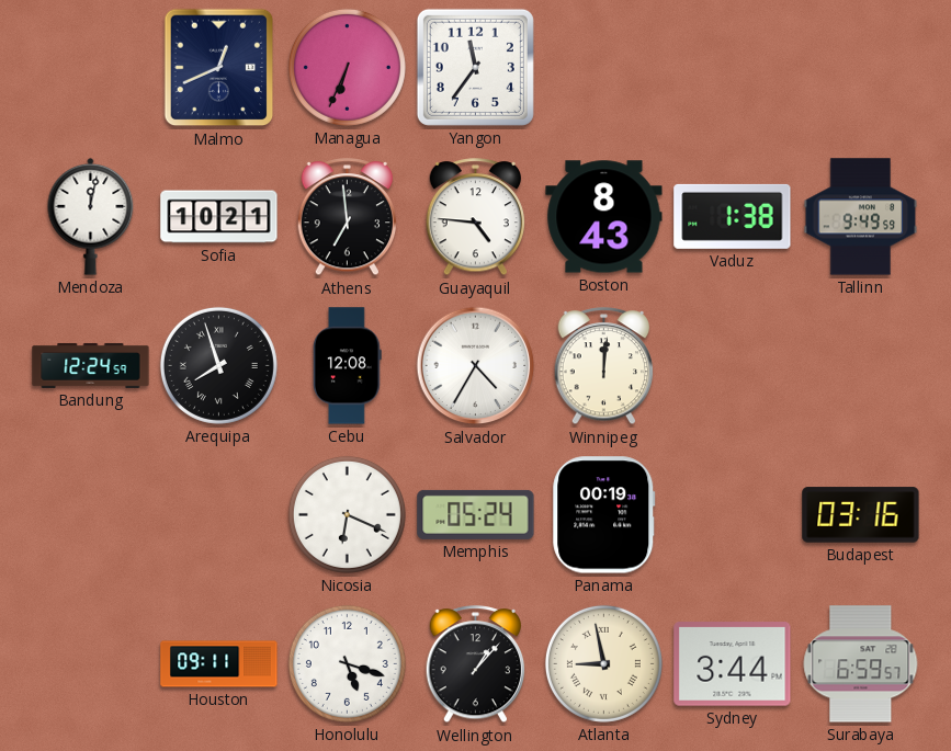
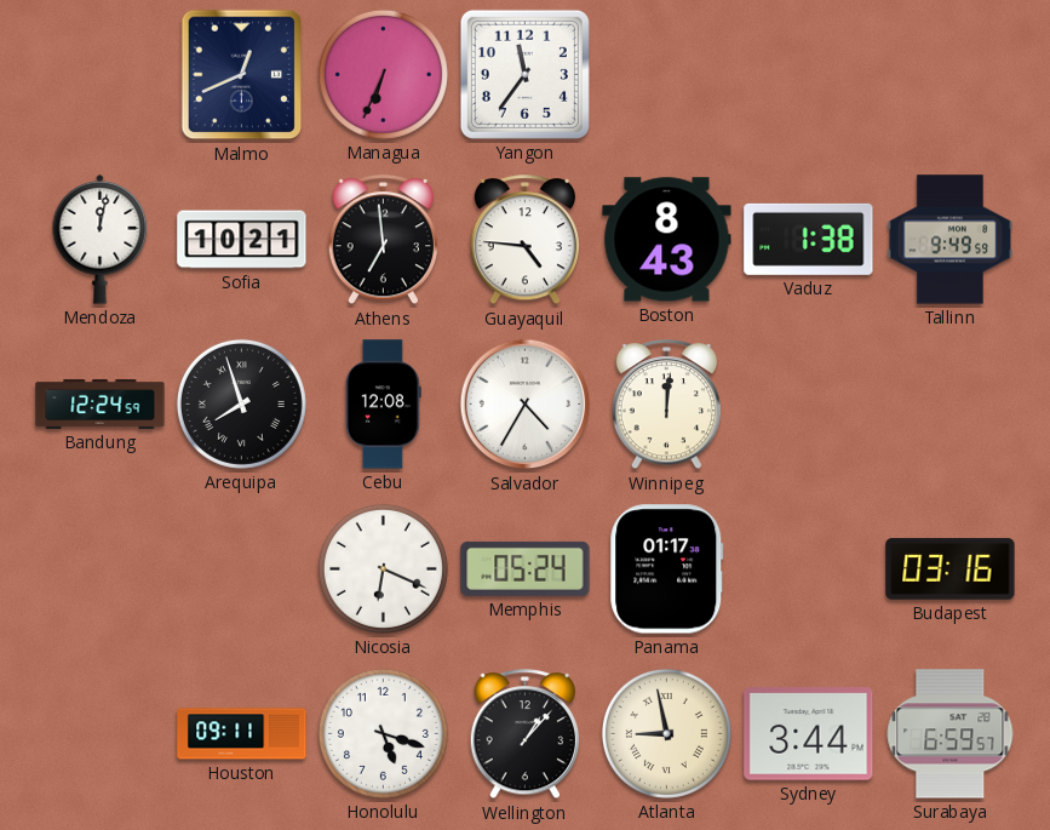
Panama: 00:19 -> 01:17 (667, 569)
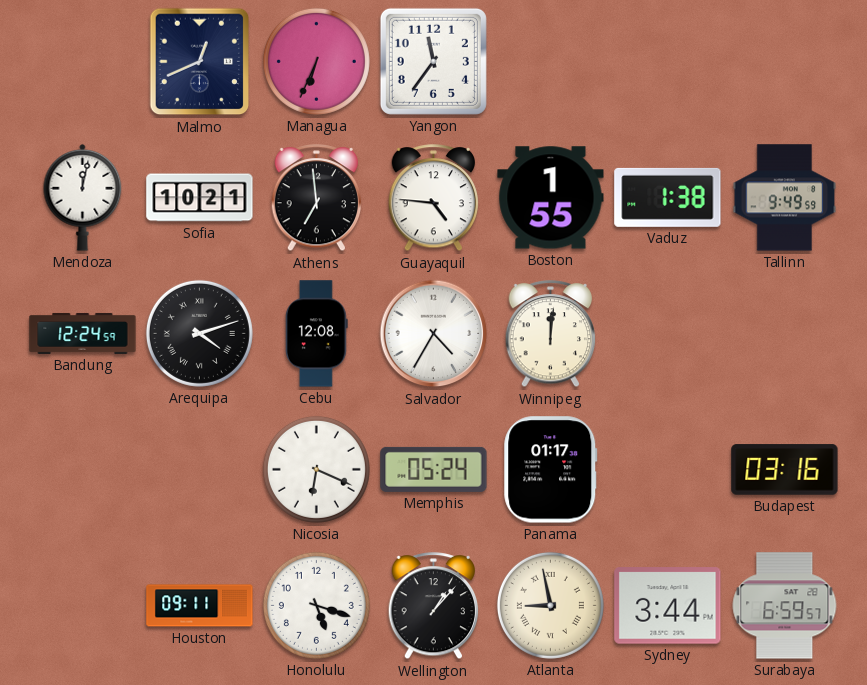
Boston: 8:43 -> 1:55 (551, 198)
Arequipa: 7:57 -> 4:12 (199, 333)
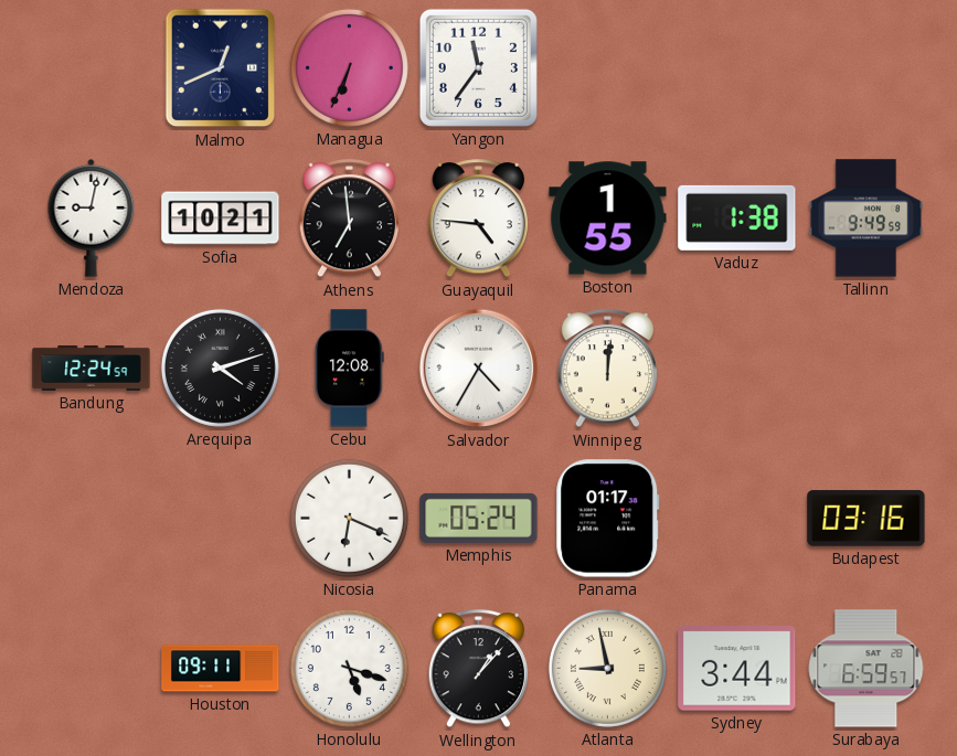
Mendoza: 12:02 -> 9:02 (92, 217)
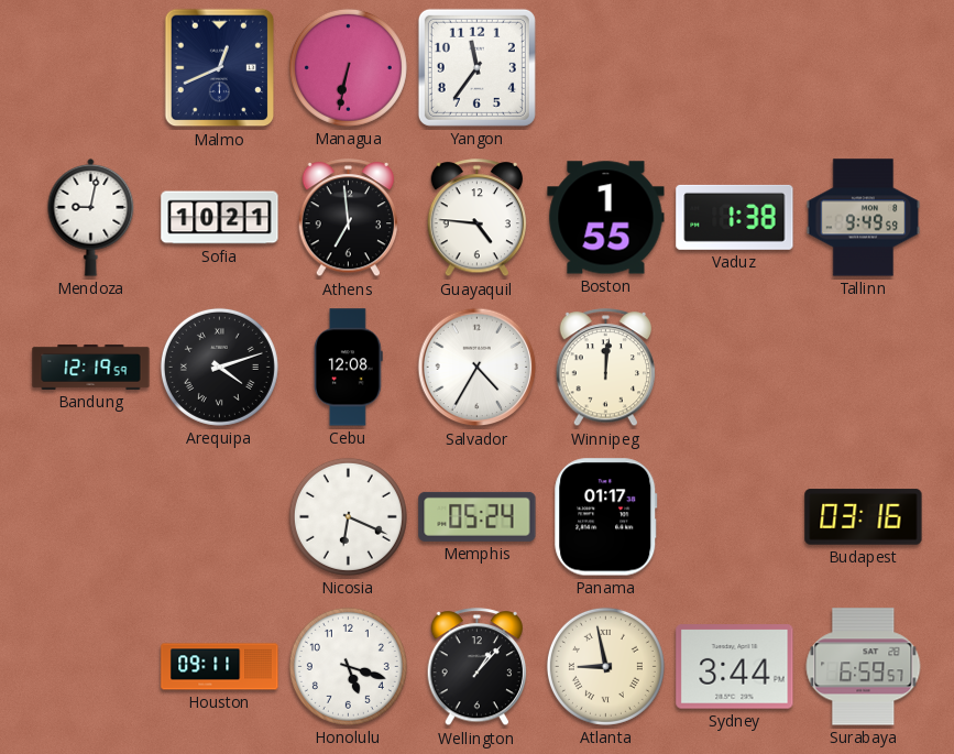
Managua: 6:34 -> 6:32 (348, 67)
Bandung: 12:24 -> 12:19 (91, 368)
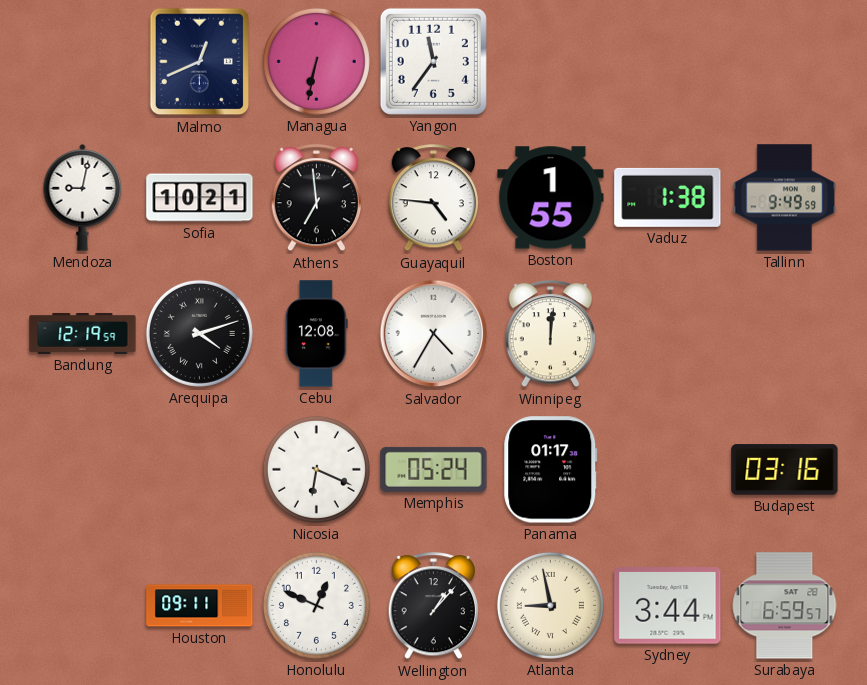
Honolulu: 5:18 -> 12:49 (316, 605)
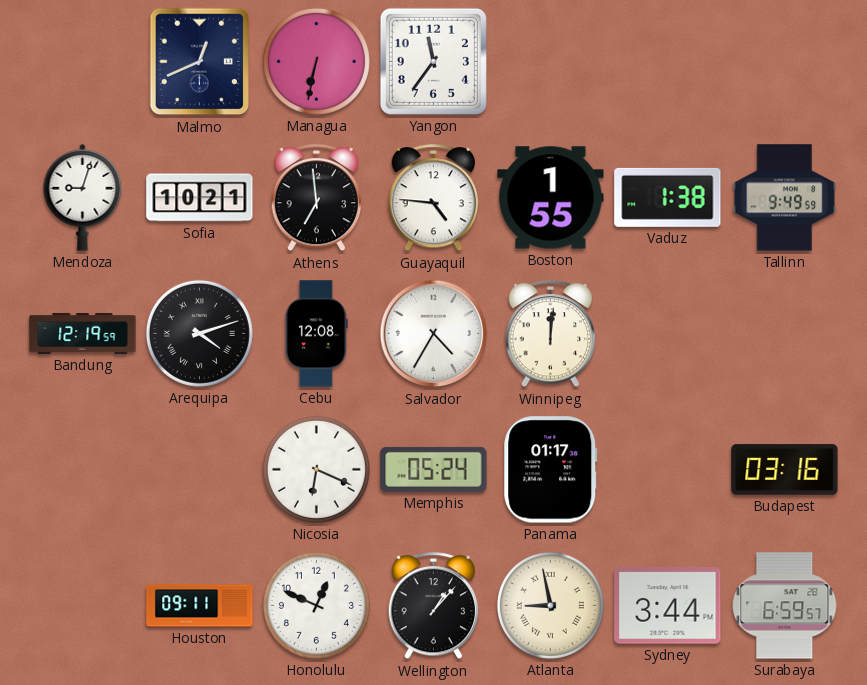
Mendoza: 9:02 -> 9:03 (83, 197)
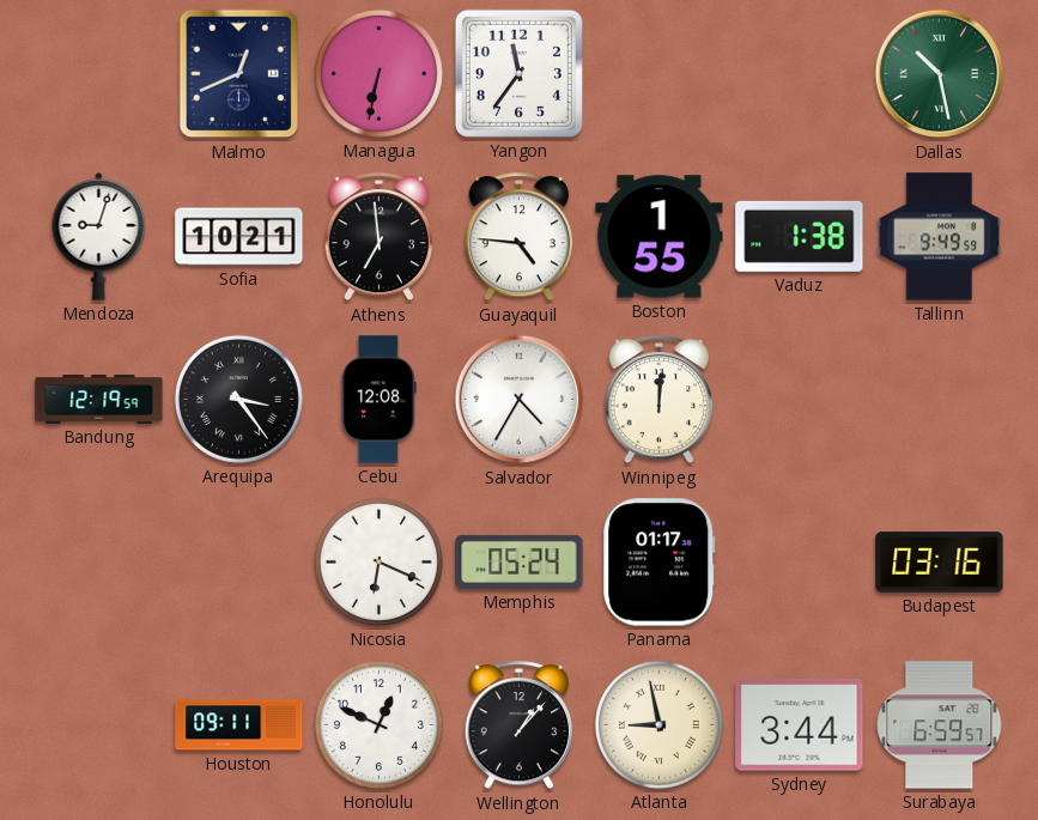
Dallas: none -> 10:28 (940, 74)
Arequipa: 4:12 -> 3:24 (238, 399)
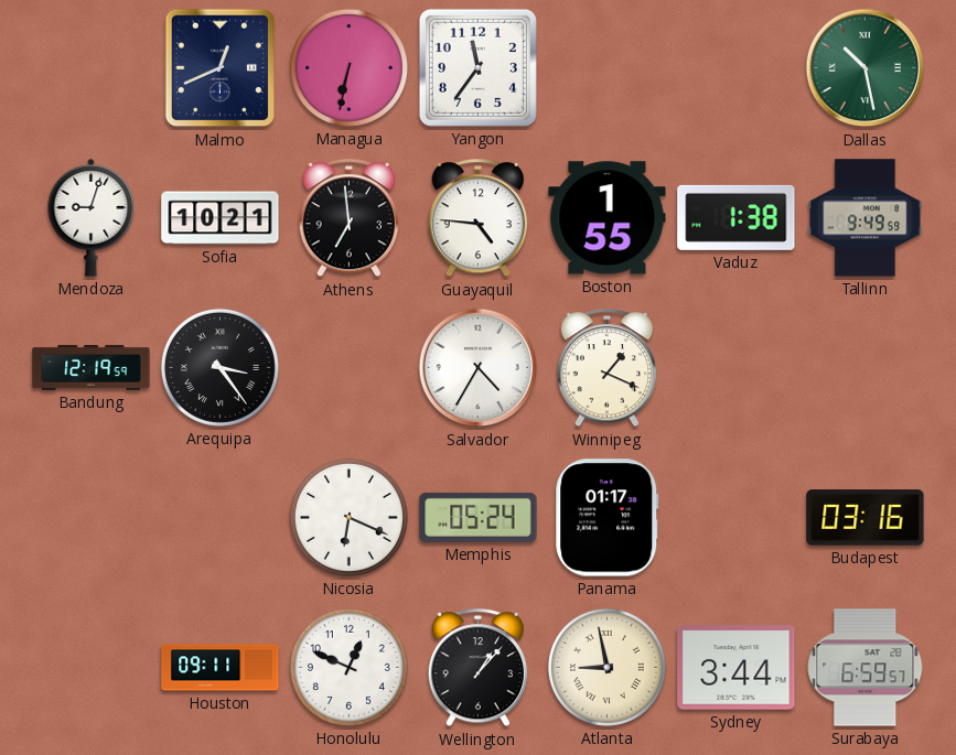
Cebu: 12:08 -> none (378, 400)
Winnipeg: 12:01 -> 1:19 (608, 368)
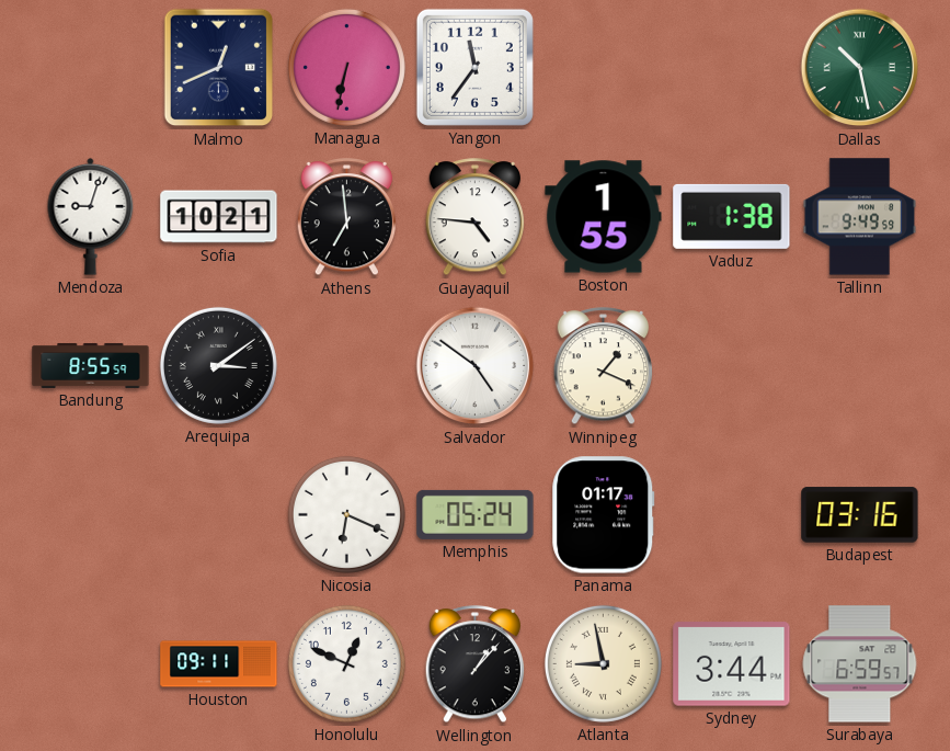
Bandung: 12:19 -> 8:55 (91, 366)
Arequipa: 3:24 -> 3:09 (218, 365)
Salvador: 4:35 -> 4:51 (476, 366)
